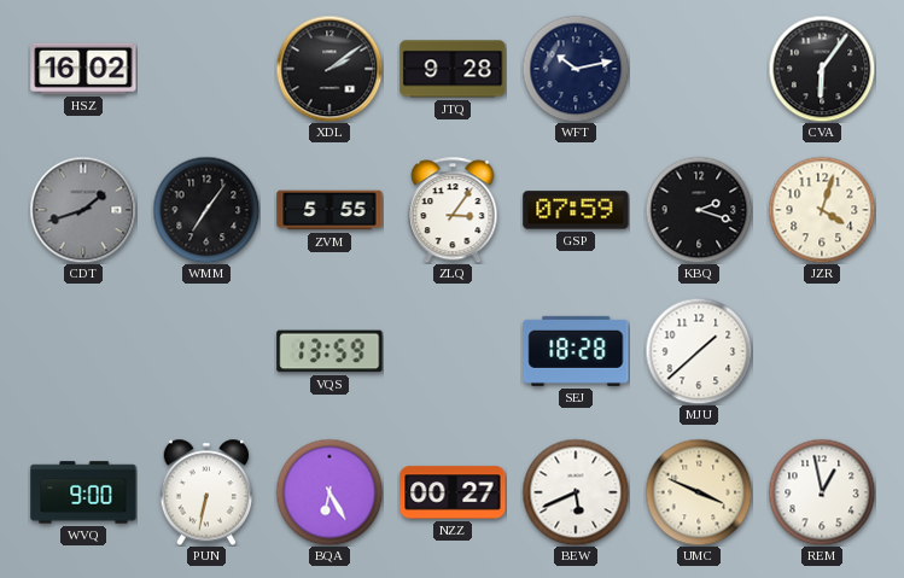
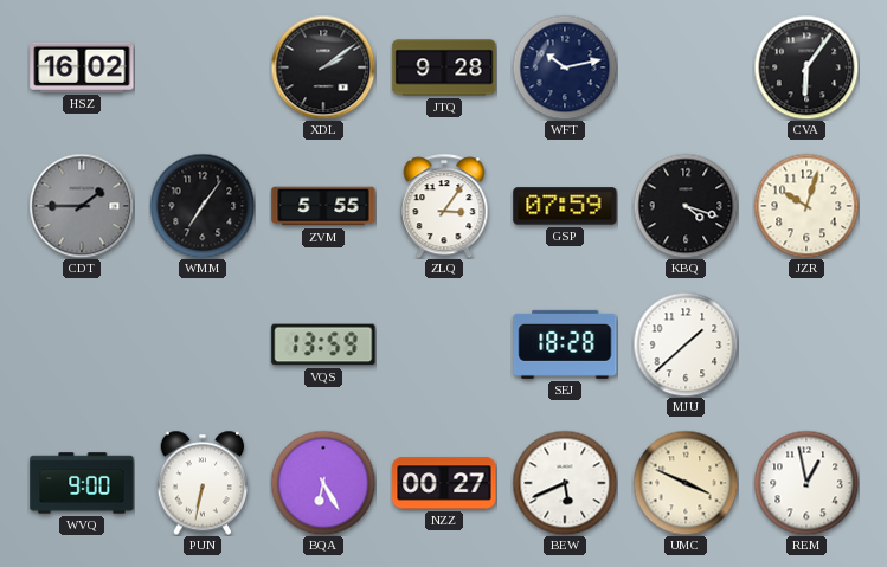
CDT: 1:42 -> 1:45 (82, 206)
KBQ: 2:18 -> 4:18 (686, 206)
JZR: 4:03 -> 10:03 (806, 206)
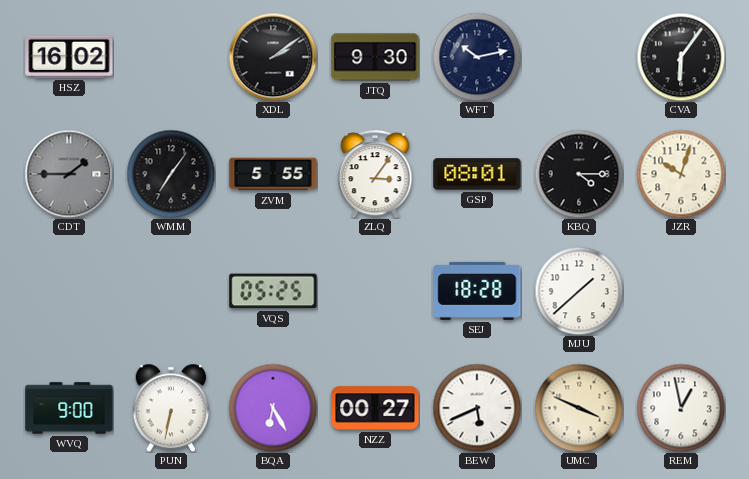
JTQ: 9:28 -> 9:30 (375, 57)
GSP: 07:59 -> 08:01 (477, 174)
KBQ: 4:18 -> 4:15 (579, 174)
VQS: 13:59 -> 05:25 (273, 291)
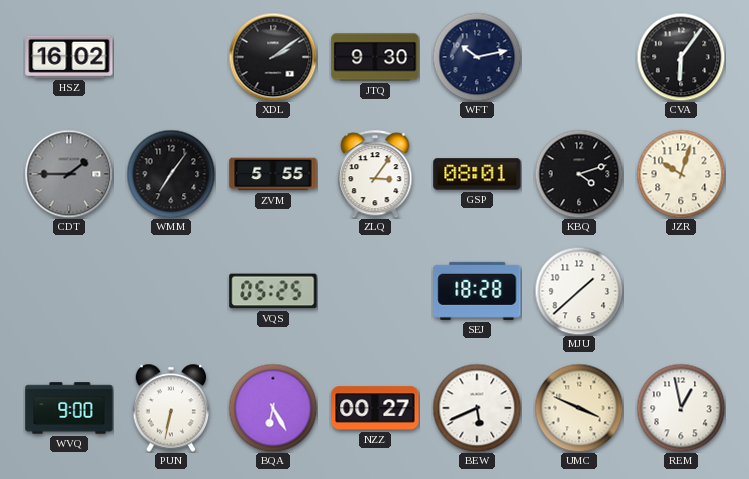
KBQ: 4:15 -> 4:12 (579, 174)
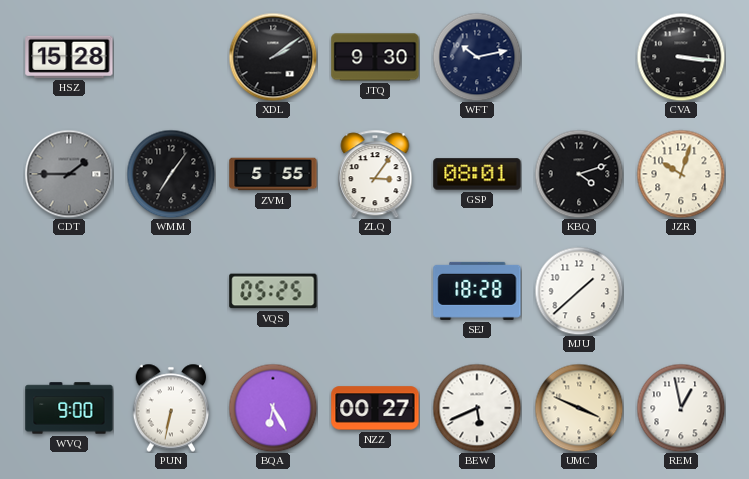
HSZ: 16:02 -> 15:28 (69, 57)
CVA: 6:06 -> 3:16 (681, 57)
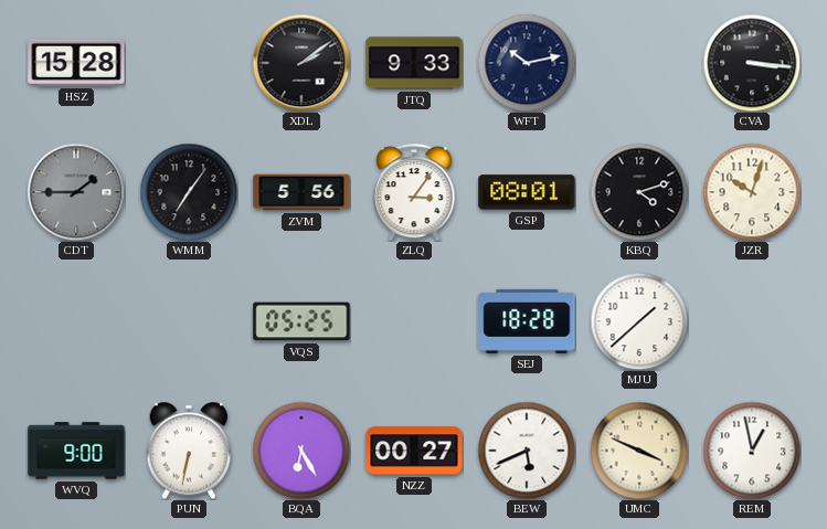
JTQ: 9:30 -> 9:33 (414, 63)
ZVM: 5:55 -> 5:56 (301, 192)
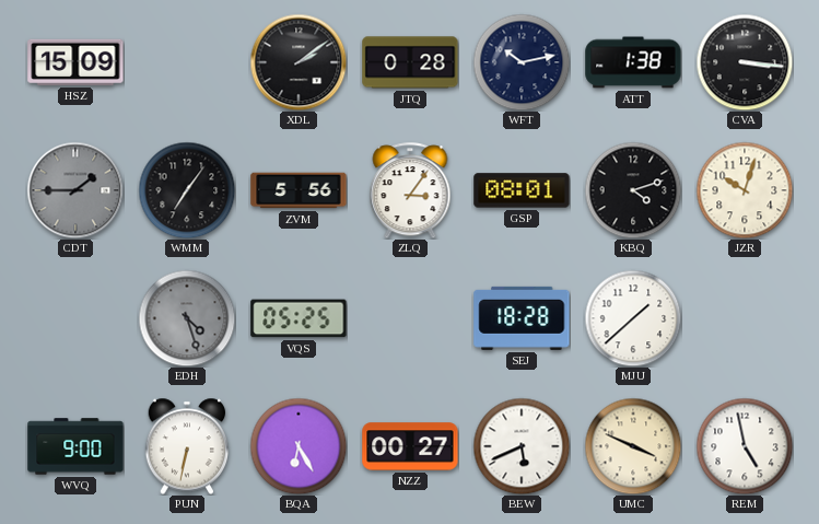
HSZ: 15:28 -> 15:09 (75, 62)
JTQ: 9:33 -> 0:28 (410, 62)
ATT: none -> 1:38 (633, 62)
EDH: none -> 4:27 (187, 318)
REM: 12:58 -> 4:58 (745, 446)
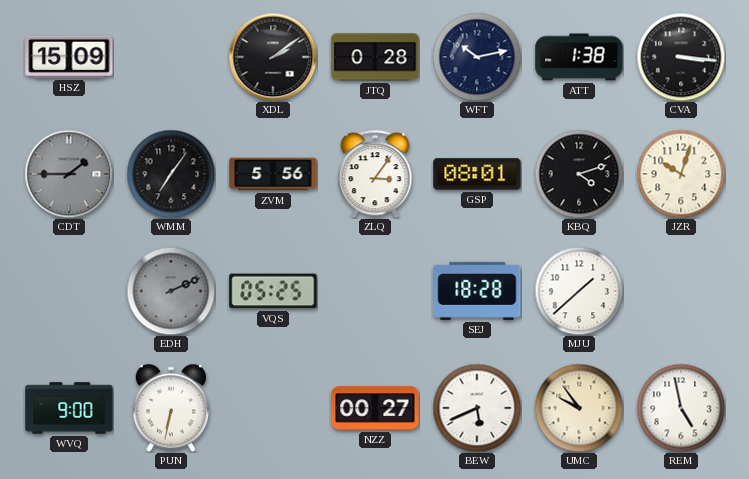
EDH: 4:27 -> 2:11 (171, 291)
BQA: 6:25 -> none (299, 446)
UMC: 3:49 -> 9:54 (579, 408)
